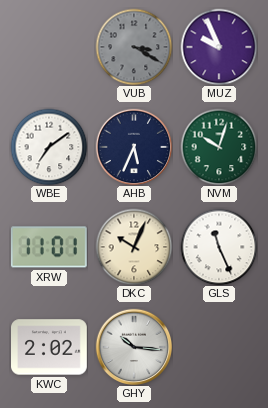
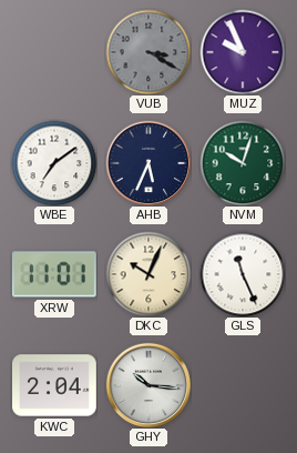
KWC: 2:02 -> 2:04 (55, 385)
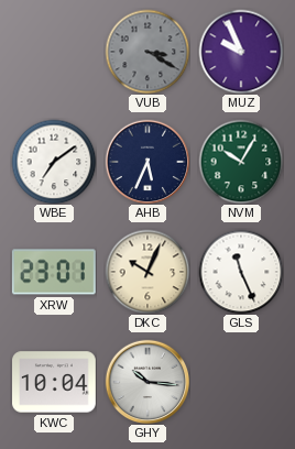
NVM: 10:03 -> 10:05 (241, 162)
XRW: 11:01 -> 23:01 (54, 272)
KWC: 2:04 -> 10:04 (55, 382)
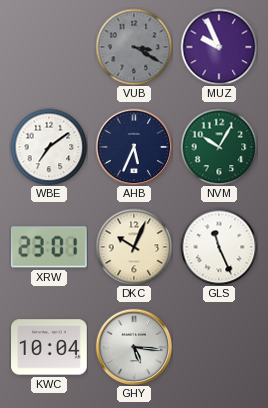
GHY: 10:16 -> 5:16 (134, 347)
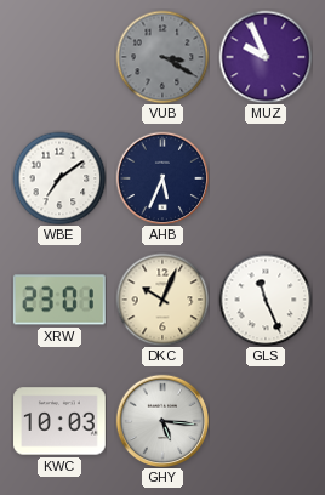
NVM: 10:05 -> none (219, 147)
KWC: 10:04 -> 10:03 (61, 421)
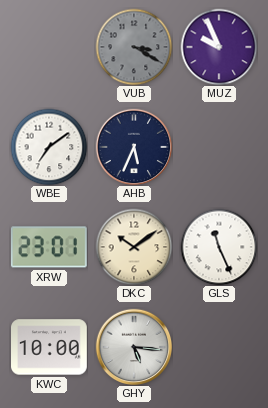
DKC: 10:04 -> 10:09 (134, 247)
KWC: 10:03 -> 10:00 (50, 347)
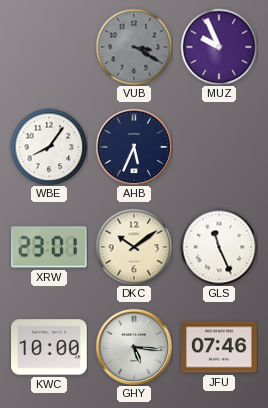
WBE: 7:09 -> 8:06 (49, 147)
JFU: none -> 07:46 (220, 347)
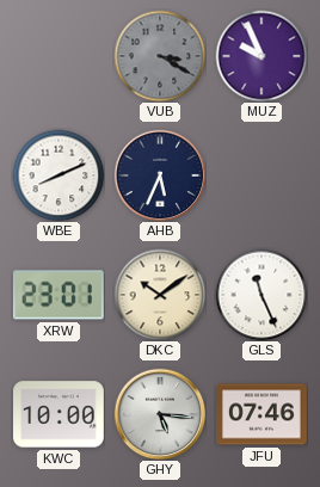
WBE: 8:06 -> 8:11 (59, 175)
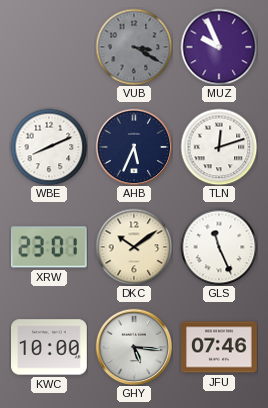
TLN: none -> 12:12 (219, 147)
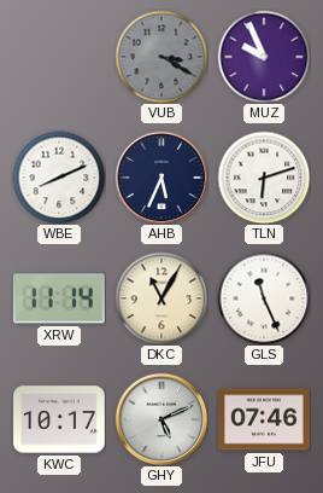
TLN: 12:12 -> 6:12 (264, 178)
XRW: 23:01 -> 11:14 (59, 298)
DKC: 10:09 -> 11:05 (161, 298)
KWC: 10:00 -> 10:17 (60, 419)
GHY: 5:16 -> 5:11 (161, 419)
